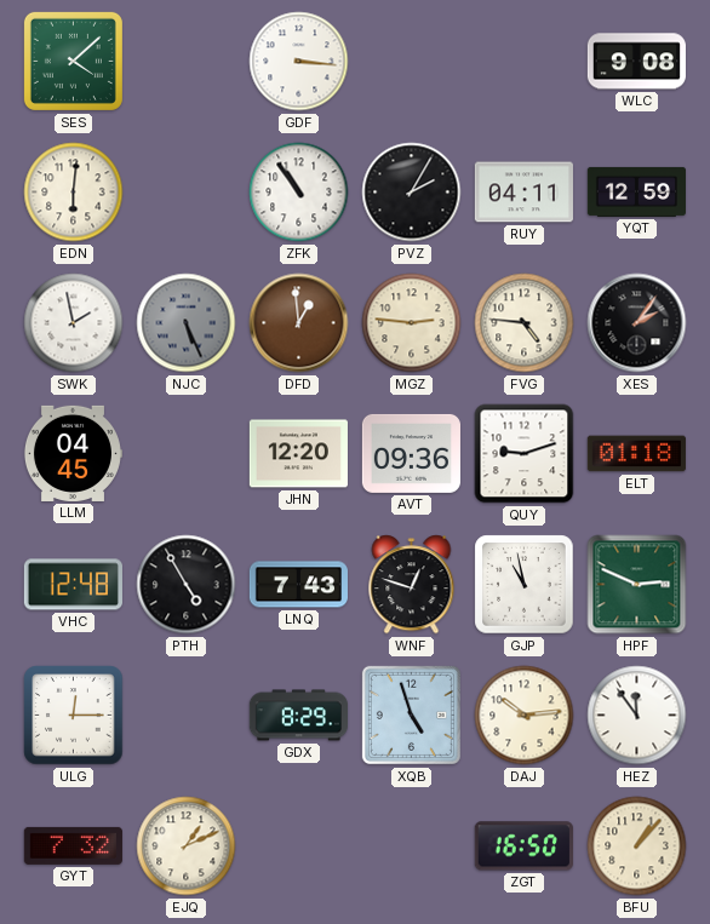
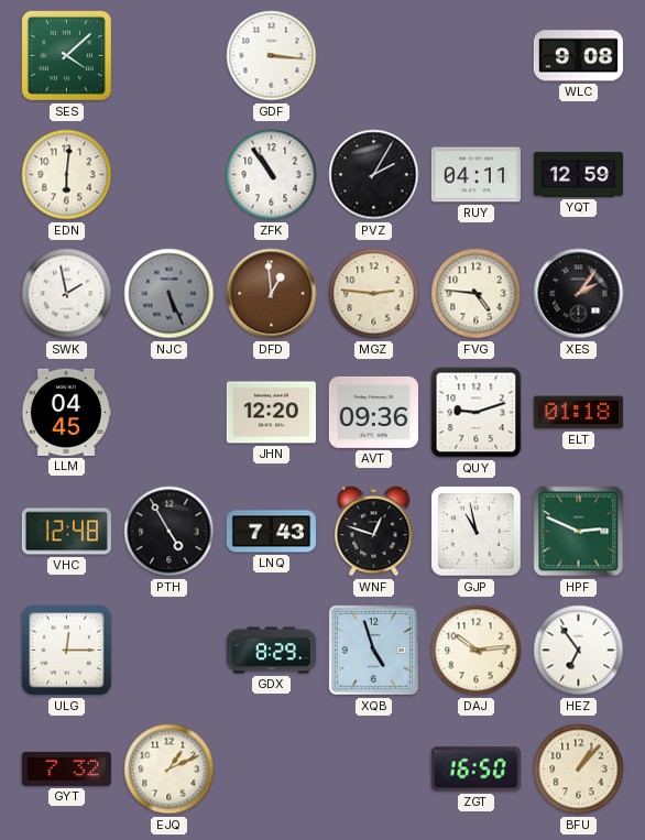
HEZ: 11:54 -> 6:54 (579, 651)
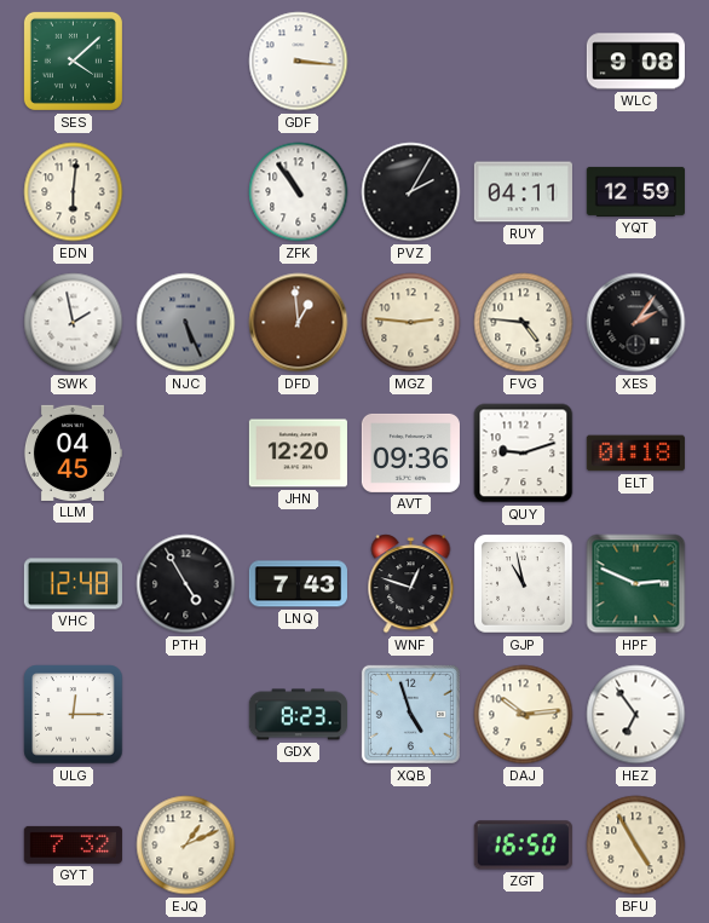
GDX: 8:29 -> 8:23 (298, 715)
BFU: 1:07 -> 4:55 (636, 846)
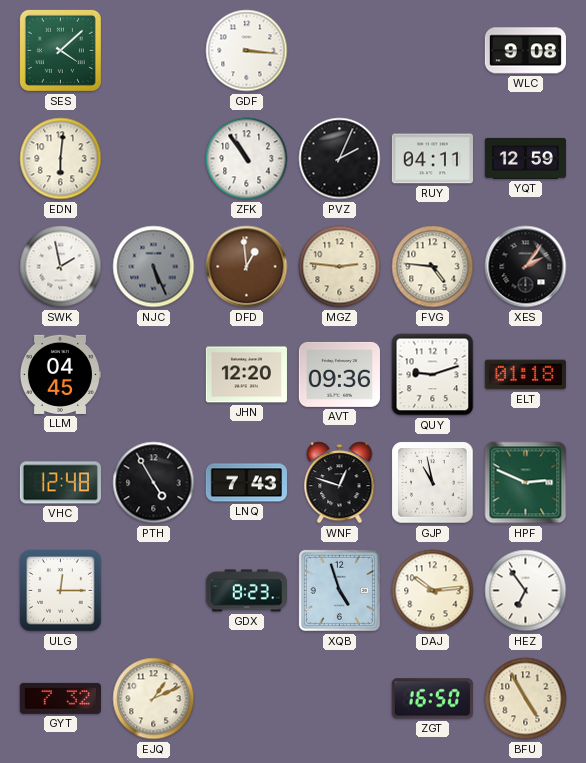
PVZ: 2:05 -> 2:04 (340, 159)
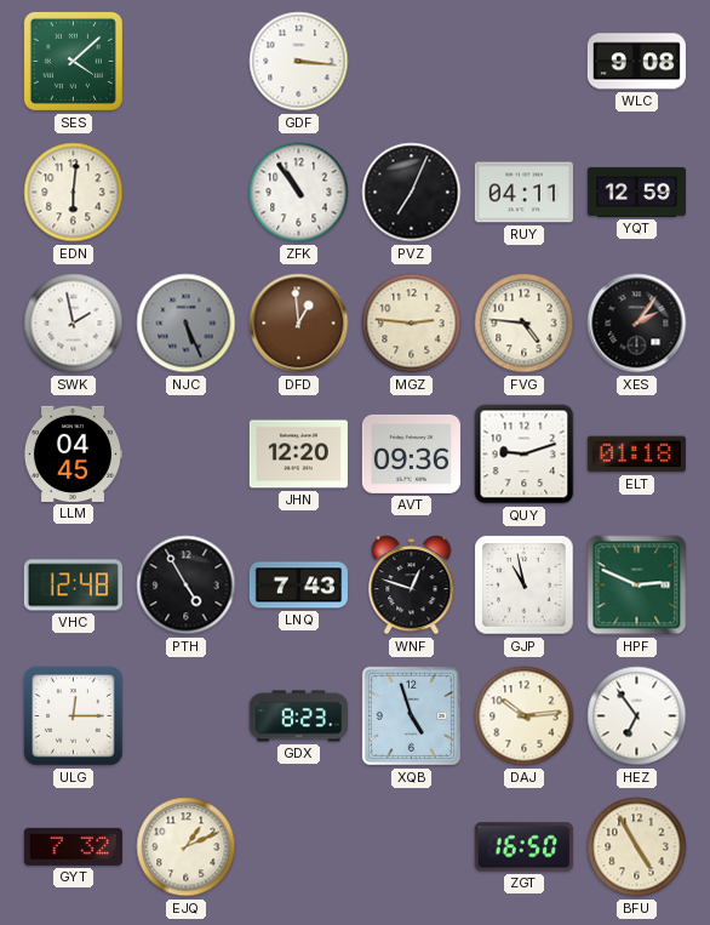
PVZ: 2:04 -> 7:04 (412, 193)
